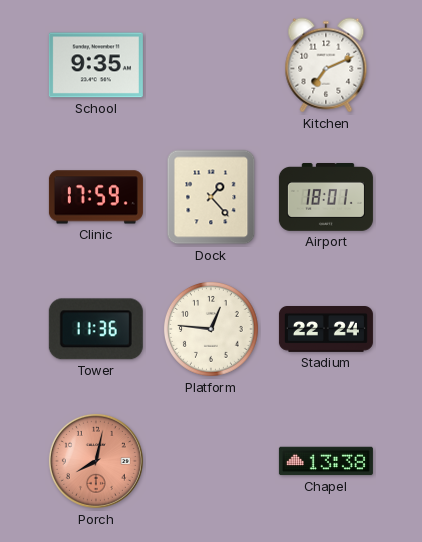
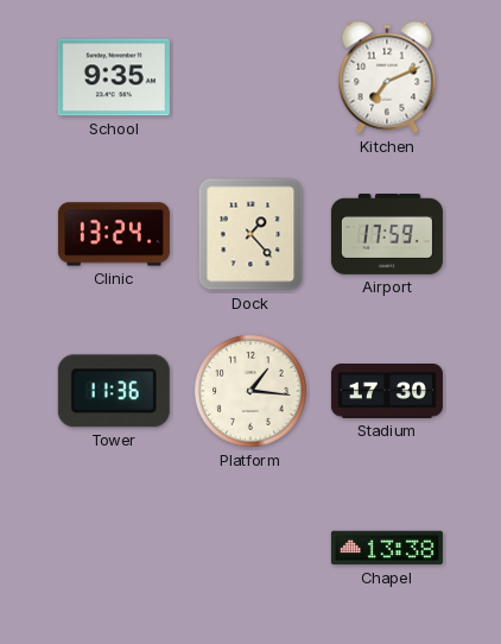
Clinic: 17:59 -> 13:24 (114, 234)
Airport: 18:01 -> 17:59 (387, 235)
Platform: 12:46 -> 1:16 (251, 391)
Stadium: 22:24 -> 17:30 (387, 392)
Porch: 8:02 -> none (96, 461)
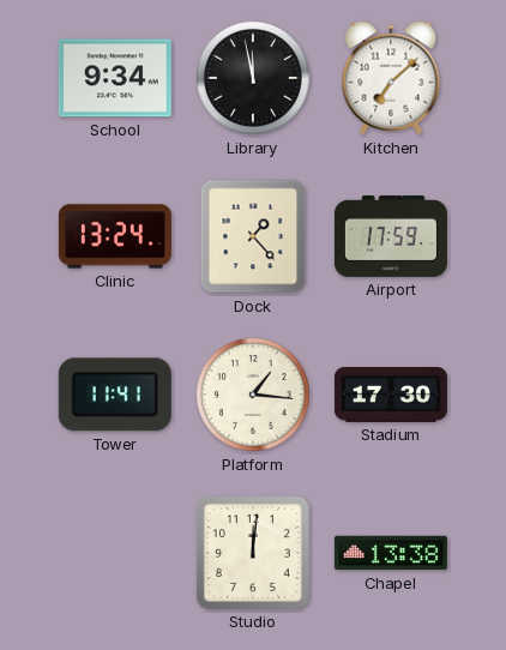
School: 9:35 -> 9:34 (115, 78)
Library: none -> 11:58 (253, 78)
Kitchen: 7:11 -> 7:08 (391, 78)
Tower: 11:36 -> 11:41 (115, 395)
Studio: none -> 12:01 (253, 553)
